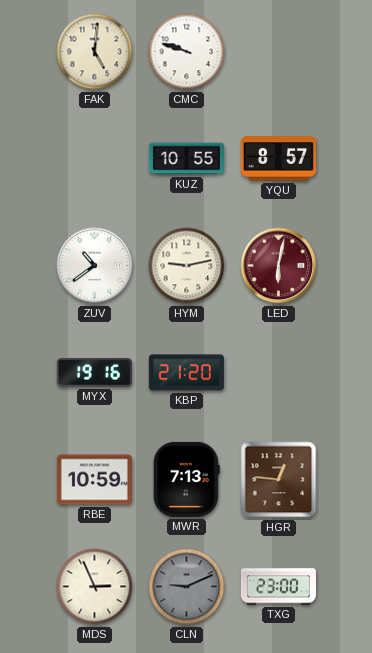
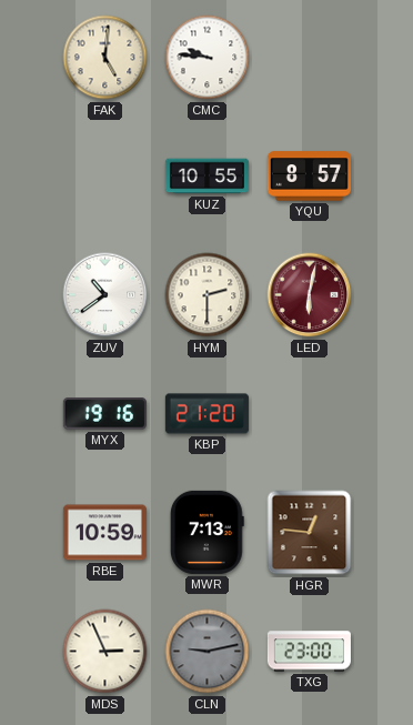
CMC: 9:48 -> 9:46 (208, 58)
HYM: 9:13 -> 2:30 (208, 295)
CLN: 9:11 -> 9:13 (208, 652)
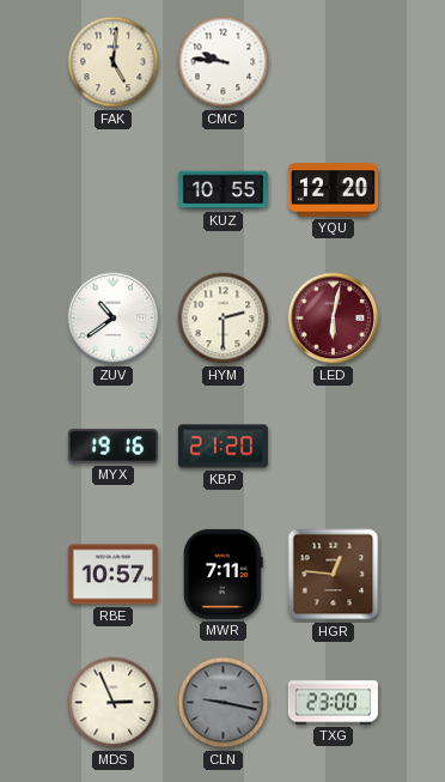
YQU: 8:57 -> 12:20 (333, 190)
RBE: 10:59 -> 10:57 (112, 575)
MWR: 7:13 -> 7:11 (222, 574)
CLN: 9:13 -> 9:17 (224, 703)
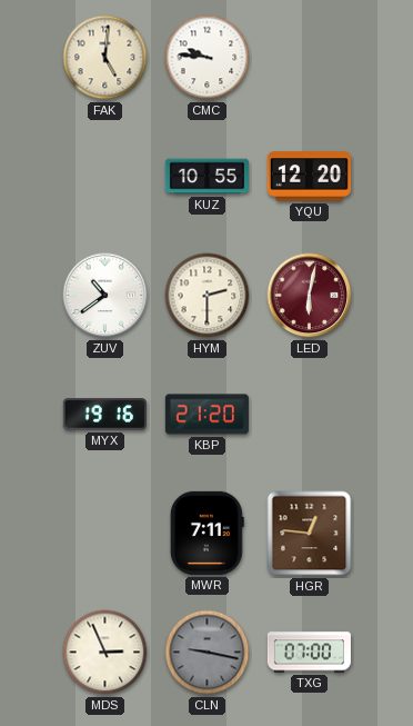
RBE: 10:57 -> none (112, 575)
TXG: 23:00 -> 07:00 (309, 653)
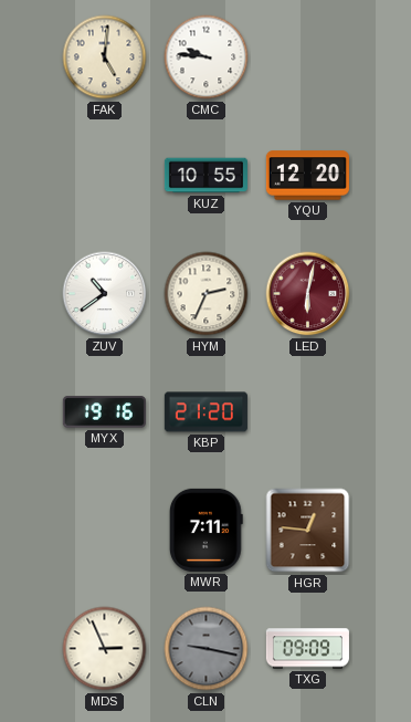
HYM: 2:30 -> 2:34 (207, 294)
TXG: 07:00 -> 09:09 (307, 649)
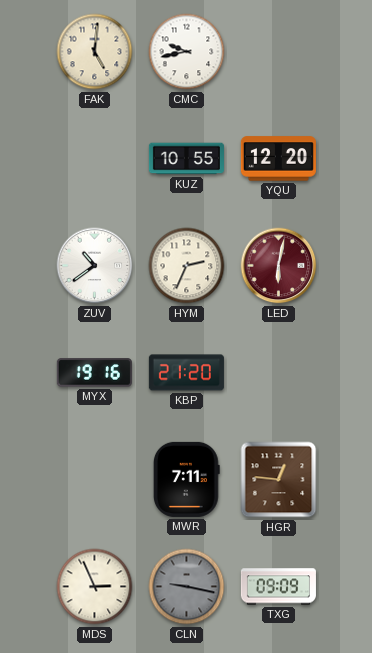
CMC: 9:46 -> 9:43 (187, 52)
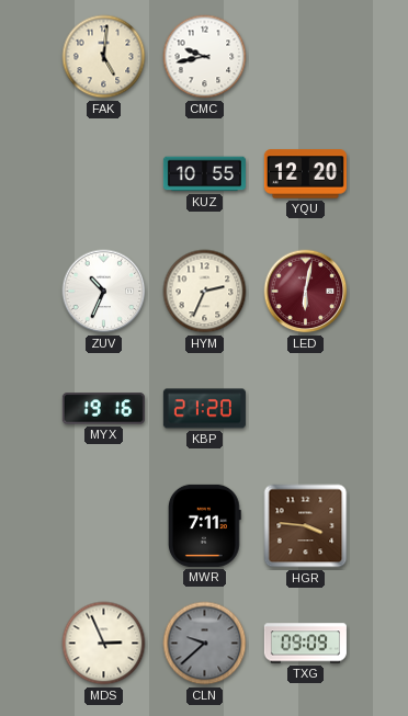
ZUV: 10:39 -> 10:34 (104, 292)
HGR: 12:46 -> 3:46 (306, 526)
CLN: 9:17 -> 9:38 (205, 644)
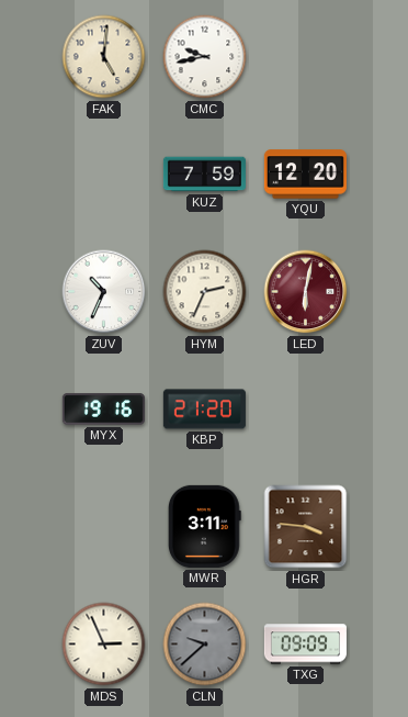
KUZ: 10:55 -> 7:59 (204, 175)
MWR: 7:11 -> 3:11 (204, 526)
